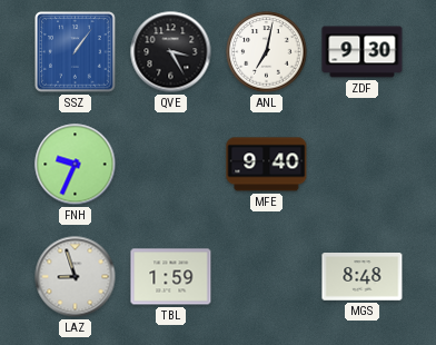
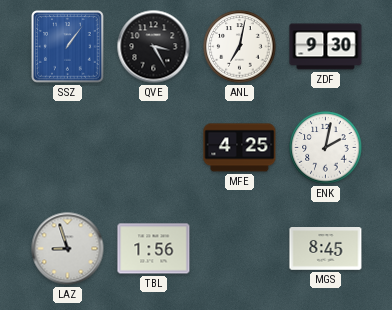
FNH: 9:34 -> none (76, 165)
MFE: 9:40 -> 4:25 (240, 148)
ENK: none -> 2:02 (326, 148)
TBL: 1:59 -> 1:56 (154, 249)
MGS: 8:48 -> 8:45 (326, 249)
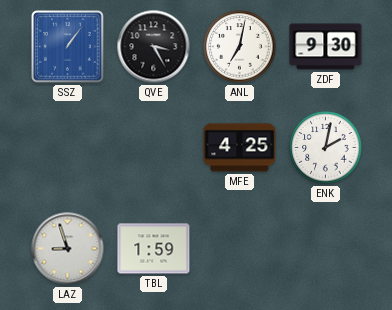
TBL: 1:56 -> 1:59 (154, 249)
MGS: 8:45 -> none (326, 249)
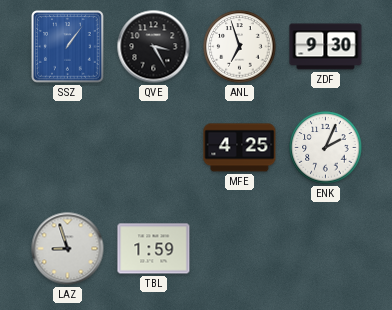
ANL: 7:02 -> 6:57 (240, 47)
ENK: 2:02 -> 2:04 (326, 148)
